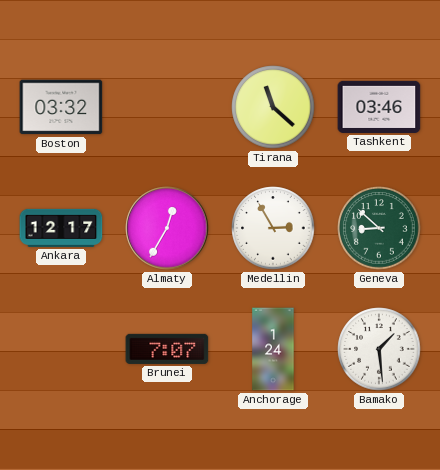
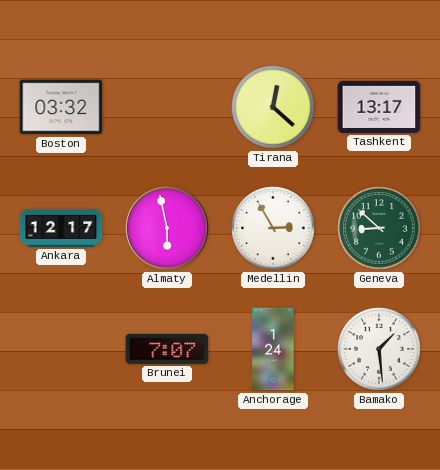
Tirana: 11:22 -> 12:22 (273, 107)
Tashkent: 03:46 -> 13:17 (379, 107)
Almaty: 12:35 -> 5:58 (167, 228)
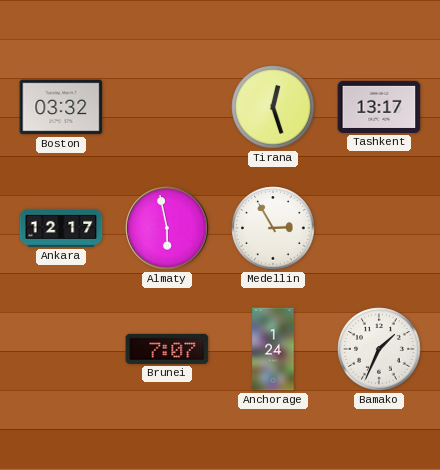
Tirana: 12:22 -> 12:27 (273, 107)
Geneva: 8:52 -> none (379, 228)
Bamako: 1:29 -> 1:34 (379, 349)
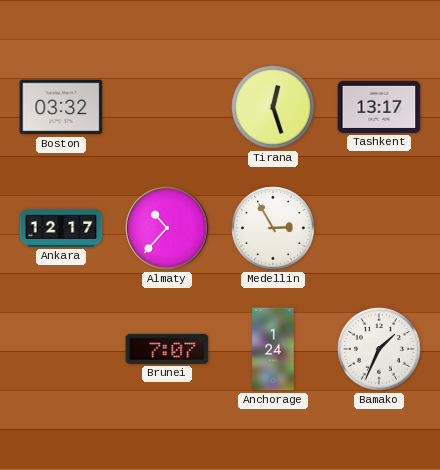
Almaty: 5:58 -> 10:37 (167, 228)
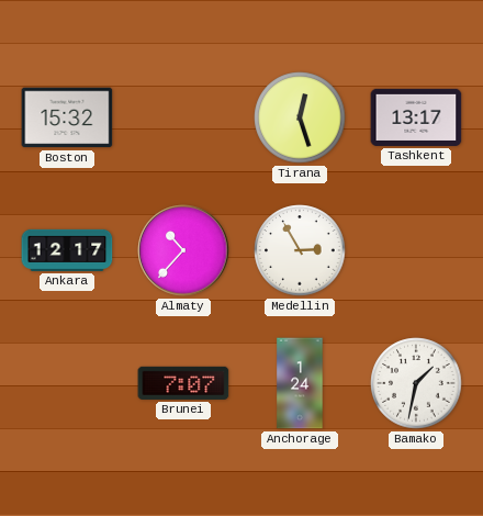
Boston: 03:32 -> 15:32 (67, 117)
Bamako: 1:34 -> 1:32 (416, 383)
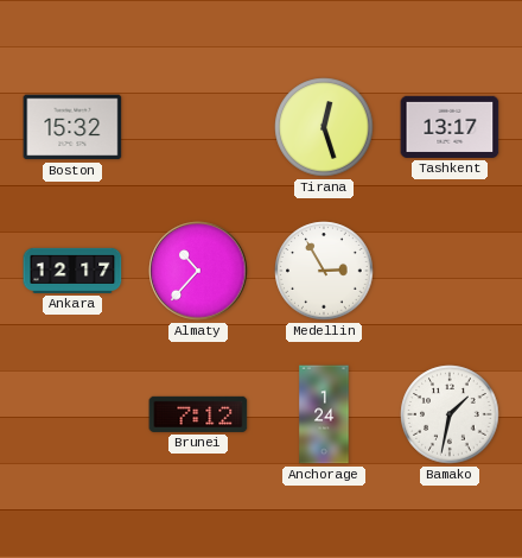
Brunei: 7:07 -> 7:12 (198, 414)
